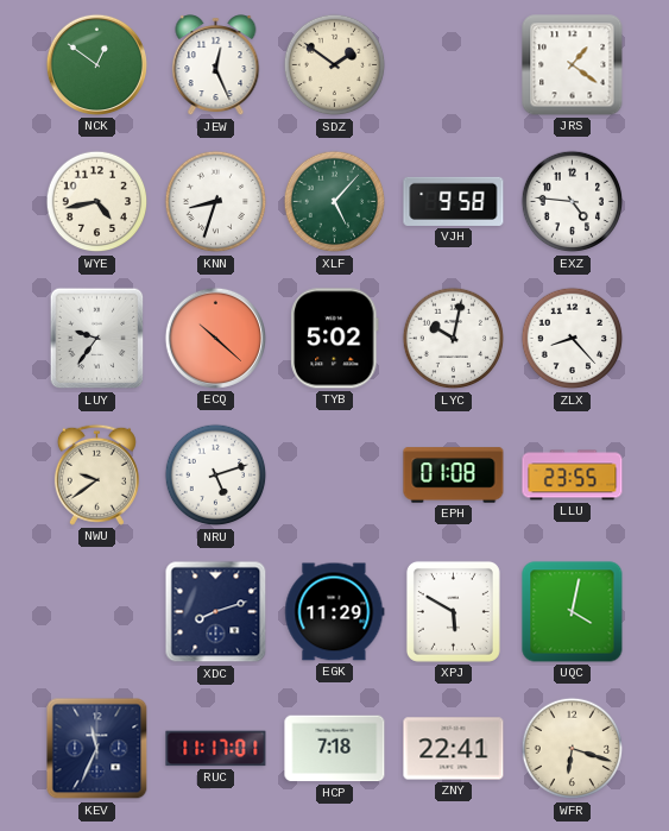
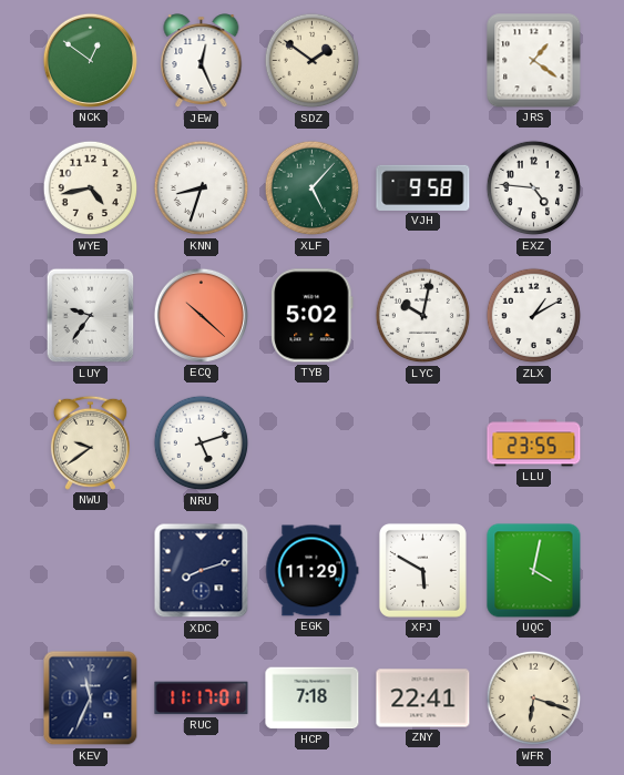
ZLX: 8:23 -> 1:10 (534, 316)
EPH: 01:08 -> none (454, 476)
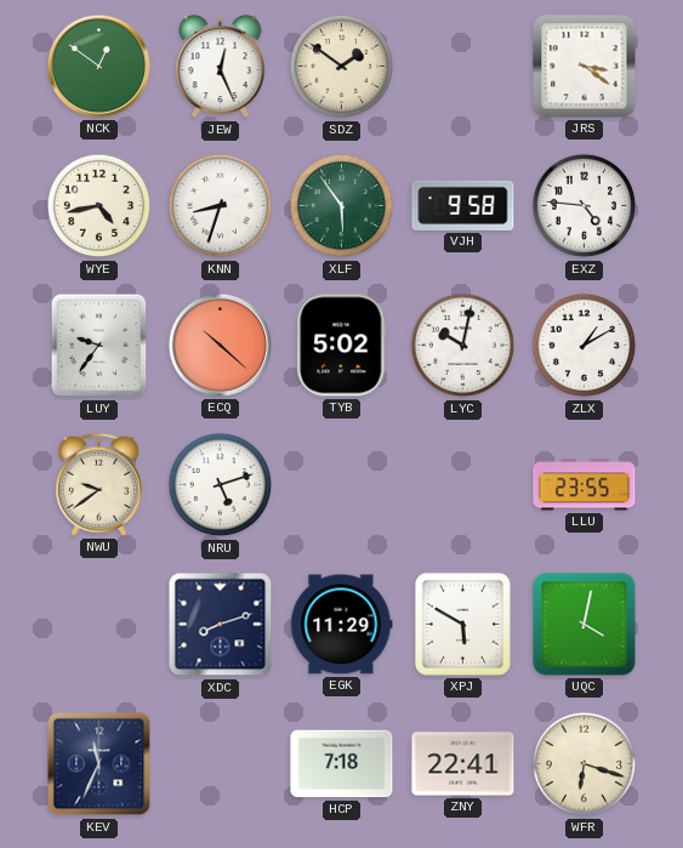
JRS: 1:21 -> 3:21 (585, 67)
XLF: 5:07 -> 5:54 (342, 206)
RUC: 11:17 -> none (202, 698)
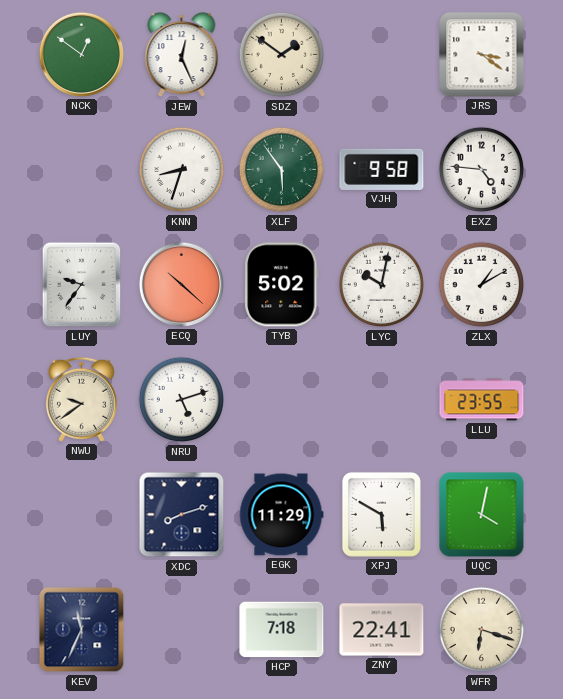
WYE: 4:43 -> none (99, 206)
